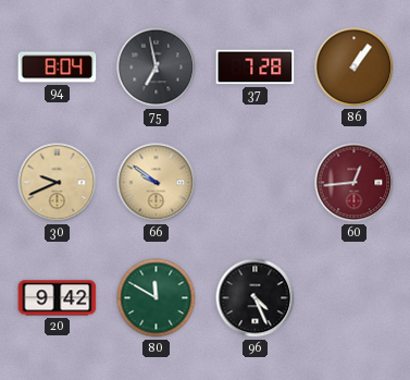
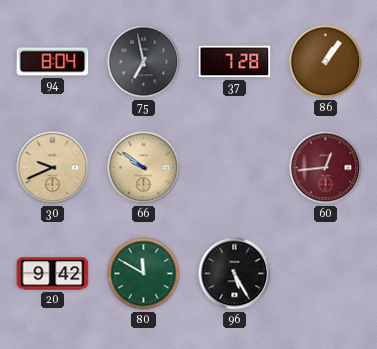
96: 4:26 -> 5:25 (235, 274)
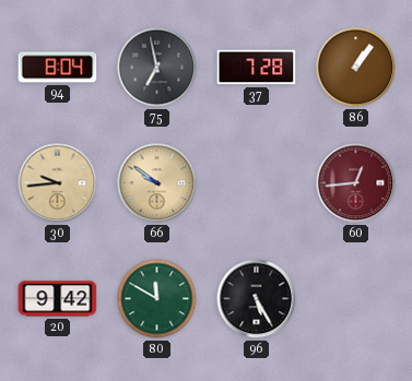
30: 9:41 -> 9:44 (58, 183)
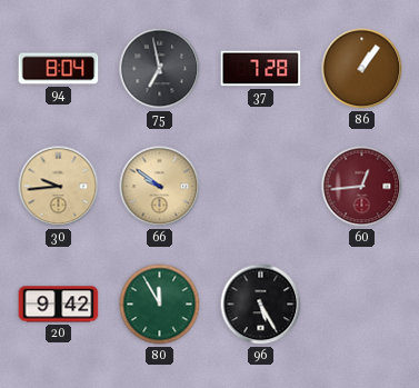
80: 11:50 -> 11:55 (160, 305)
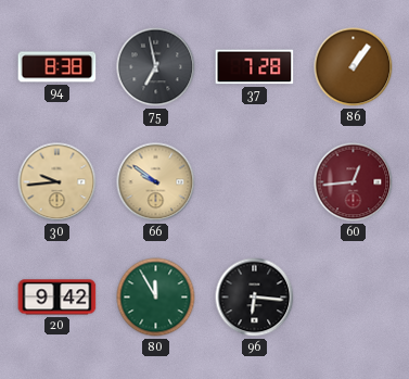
94: 8:04 -> 8:38 (57, 67)
96: 5:25 -> 6:16 (255, 298)
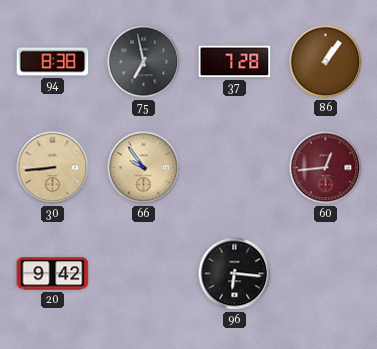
30: 9:44 -> 8:44 (53, 168)
66: 9:51 -> 9:54 (144, 168)
80: 11:55 -> none (156, 298)
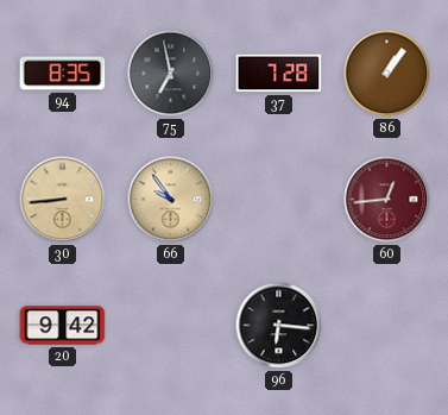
94: 8:38 -> 8:35 (63, 74)
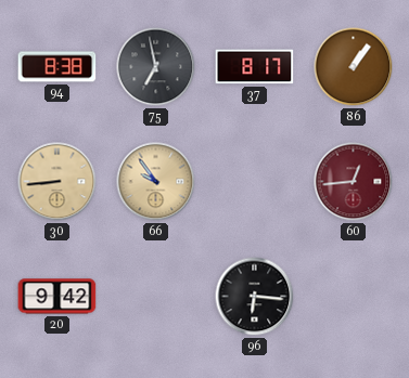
94: 8:35 -> 8:38 (57, 67)
37: 7:28 -> 8:17 (255, 67)
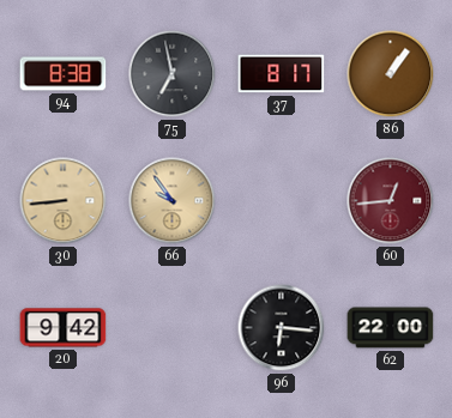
62: none -> 22:00 (391, 328)
